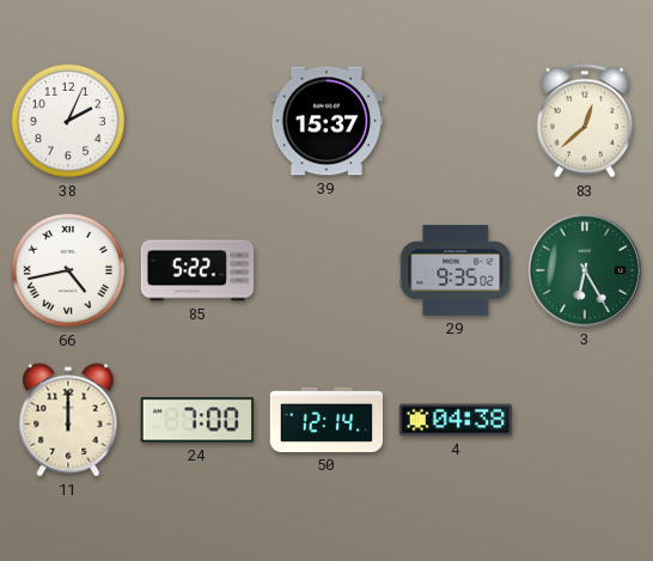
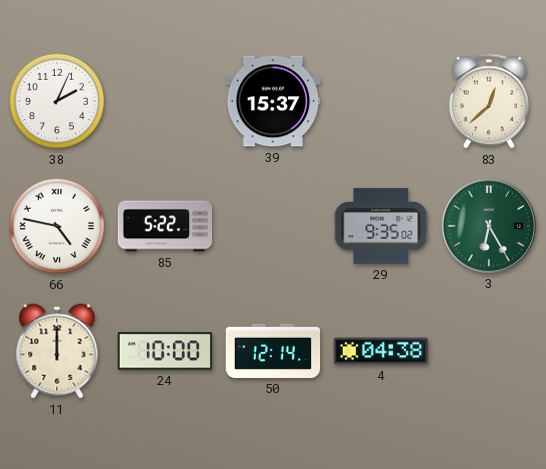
66: 4:43 -> 4:47 (57, 226)
24: 7:00 -> 10:00 (165, 351)
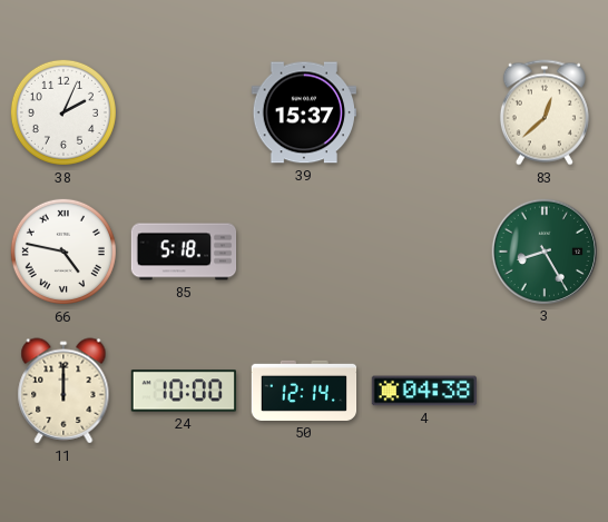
85: 5:22 -> 5:18 (184, 252)
29: 9:35 -> none (381, 226)
3: 6:25 -> 8:25 (543, 250)
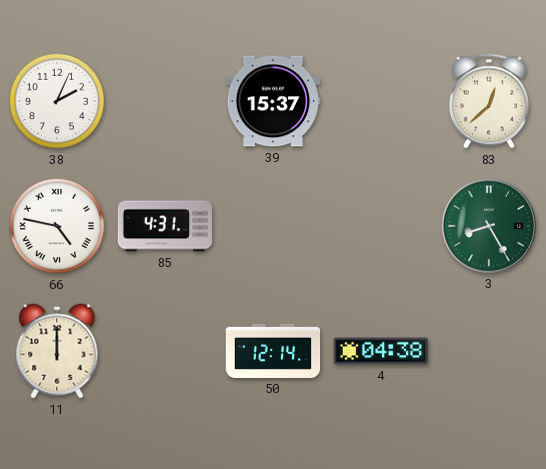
85: 5:18 -> 4:31 (165, 226)
24: 10:00 -> none (184, 391)
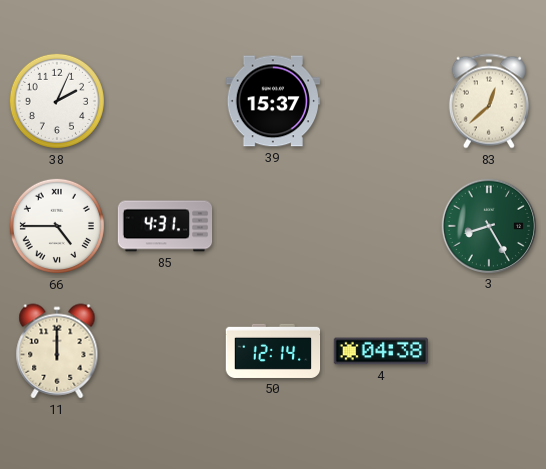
66: 4:47 -> 4:45 (57, 226)
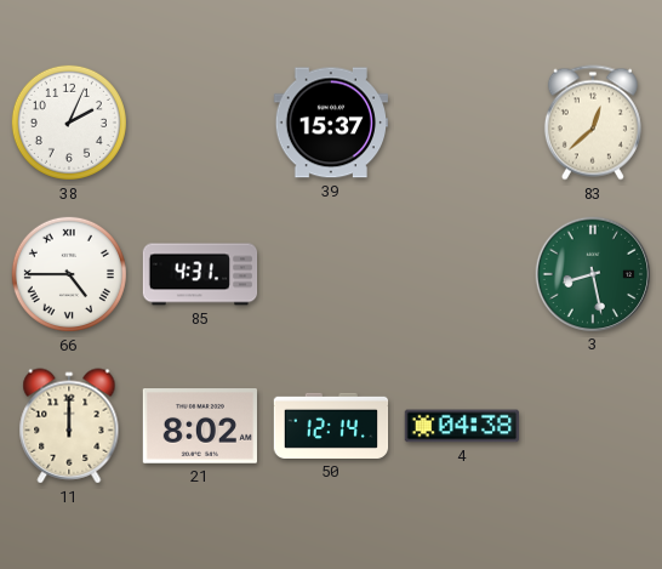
3: 8:25 -> 8:28 (592, 273)
21: none -> 8:02 (199, 426)
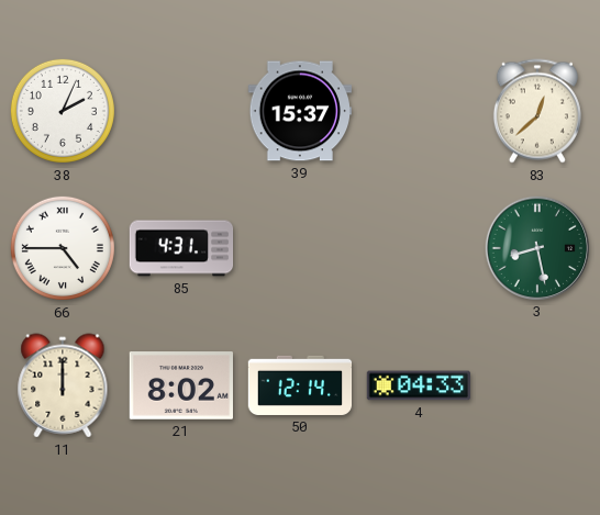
4: 04:38 -> 04:33 (419, 385)
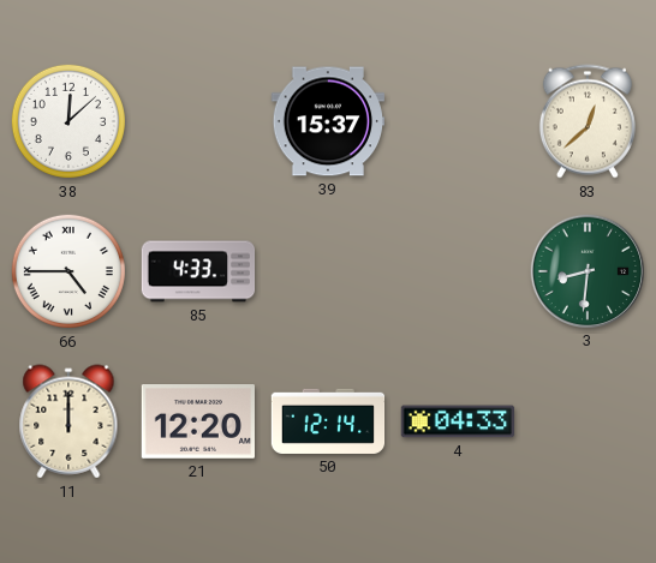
38: 2:04 -> 12:08 (68, 121)
85: 4:31 -> 4:33 (198, 271)
3: 8:28 -> 8:31 (586, 270)
21: 8:02 -> 12:20 (197, 421)
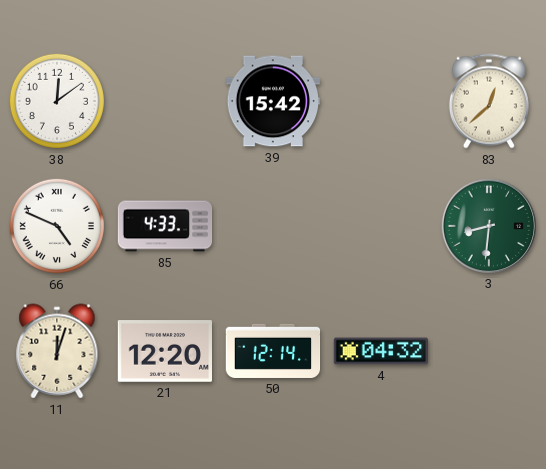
38: 12:08 -> 12:09 (57, 101)
39: 15:37 -> 15:42 (272, 101)
66: 4:45 -> 4:49 (57, 226)
11: 12:00 -> 12:03 (57, 351)
4: 04:33 -> 04:32 (381, 351)
